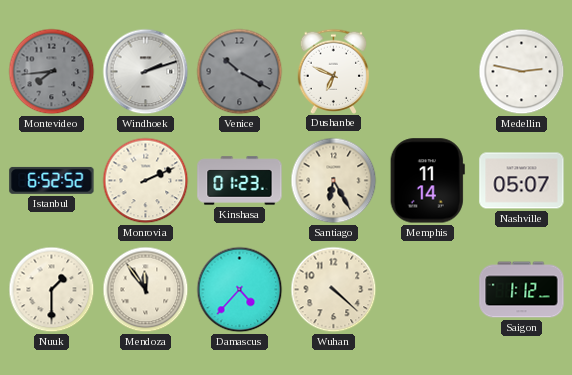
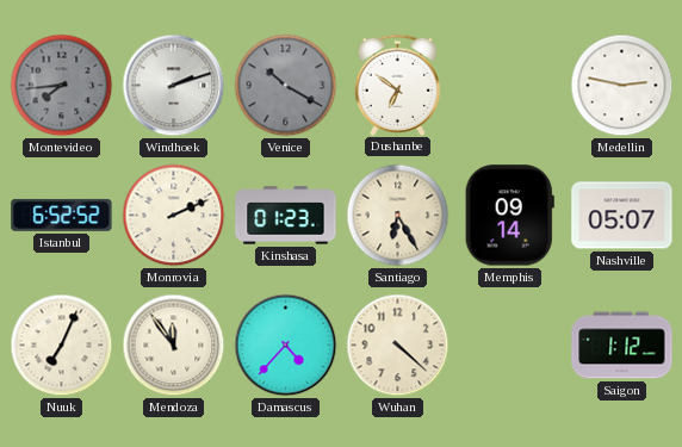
Dushanbe: 6:49 -> 6:51 (398, 85)
Memphis: 11:14 -> 09:14 (509, 216)
Nuuk: 1:30 -> 7:04 (62, 346)
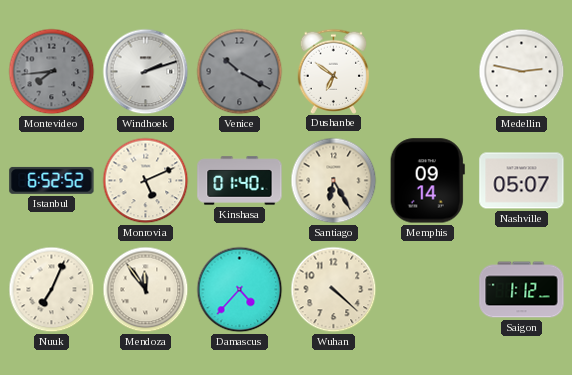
Monrovia: 2:11 -> 5:11 (146, 181)
Kinshasa: 01:23 -> 01:40 (240, 181)
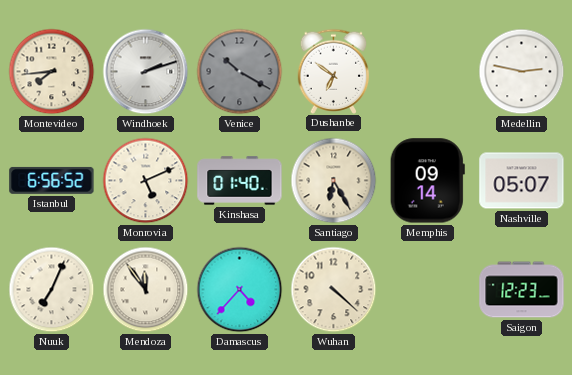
Montevideo dial: grey -> cream (52, 72)
Istanbul: 6:52 -> 6:56 (52, 180)
Saigon: 1:12 -> 12:23 (522, 290)
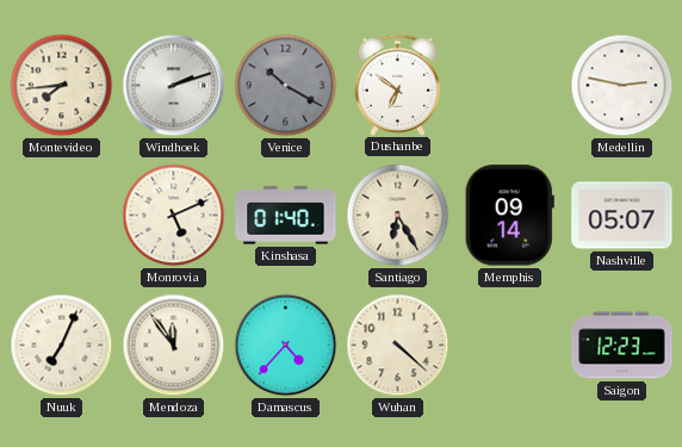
Istanbul: 6:56 -> none (52, 180)
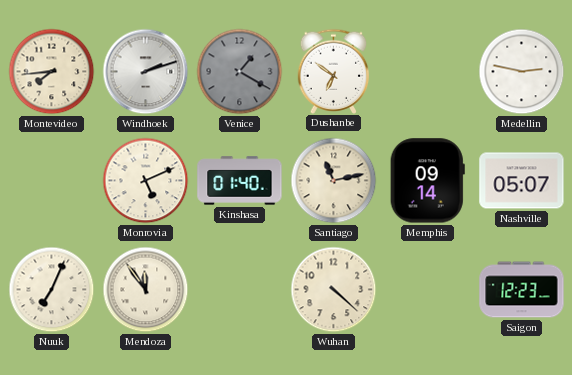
Venice: 10:20 -> 1:20 (240, 72)
Santiago: 6:25 -> 11:13 (334, 181)
Damascus: 4:37 -> none (286, 346)
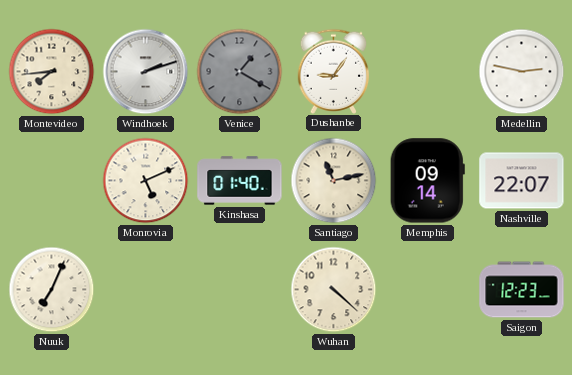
Dushanbe: 6:51 -> 9:06 (334, 71)
Nashville: 05:07 -> 22:07 (522, 181)
Mendoza: 11:54 -> none (146, 290)
